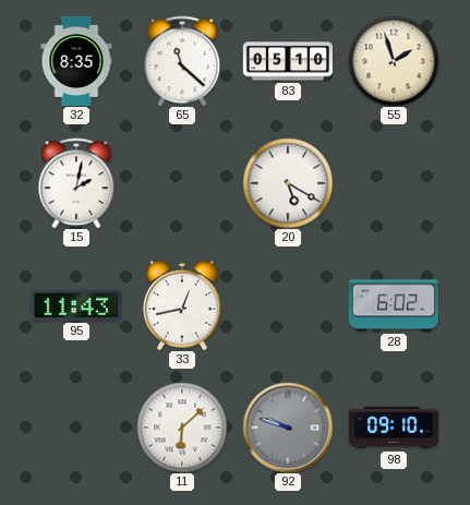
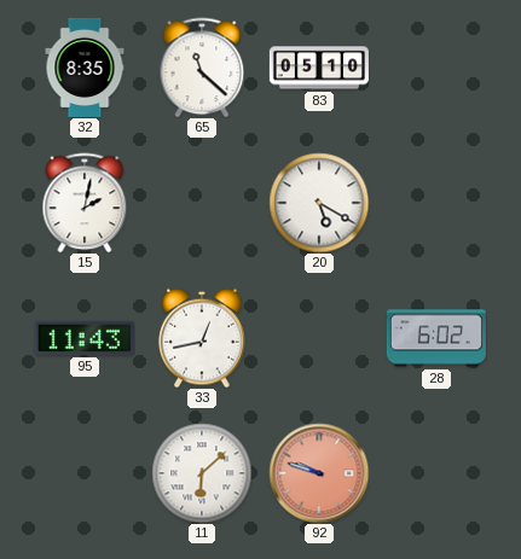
55: 1:57 -> none (394, 61)
92 dial: grey -> salmon (319, 473)
98: 09:10 -> none (394, 428)
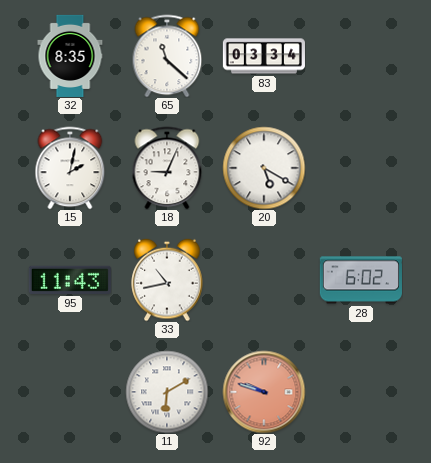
83: 05:10 -> 03:34 (264, 56)
18: none -> 9:04 (167, 168)
33: 12:43 -> 10:43 (167, 280)
11: 6:08 -> 6:10 (167, 392)
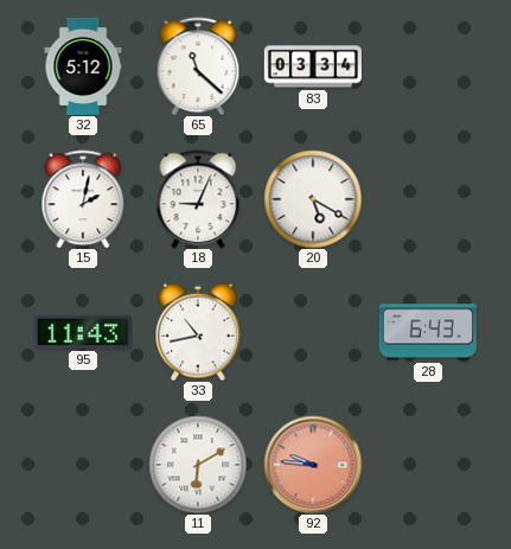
32: 8:35 -> 5:12 (83, 65)
28: 6:02 -> 6:43 (428, 332)
92: 9:48 -> 9:46 (313, 465)
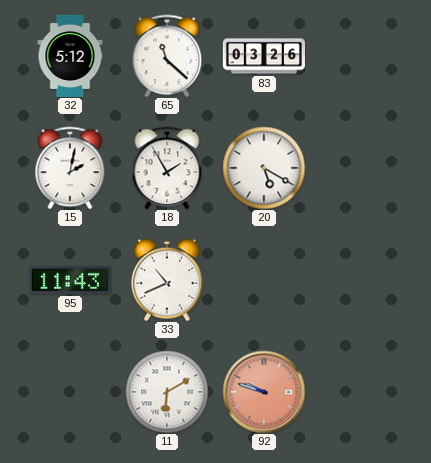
83: 03:34 -> 03:26 (264, 56)
18: 9:04 -> 1:55 (167, 168)
33: 10:43 -> 10:41 (167, 280)
28: 6:43 -> none (428, 332)
92: 9:46 -> 9:48 (264, 392)
